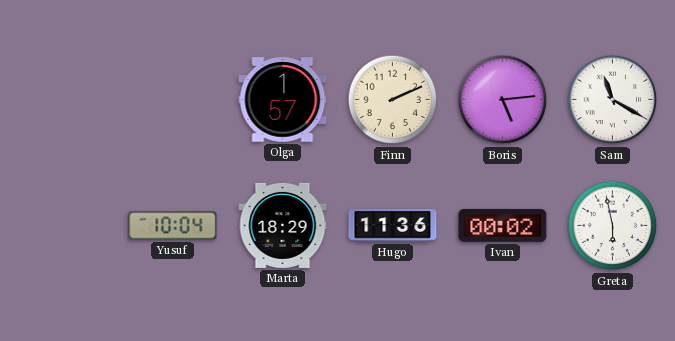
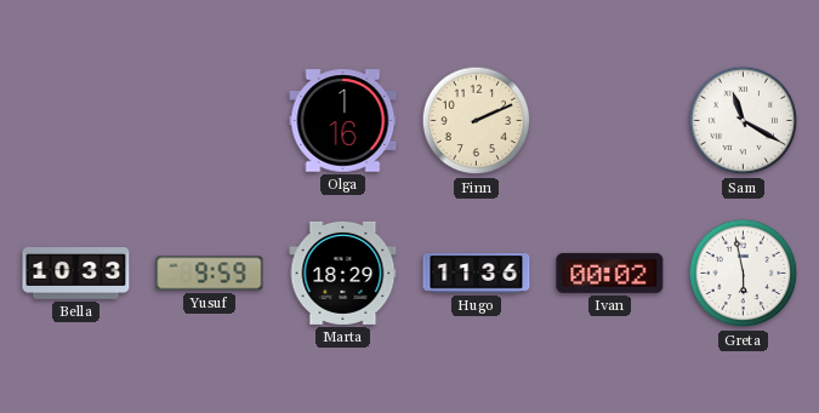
Olga: 1:57 -> 1:16 (343, 121)
Boris: 5:14 -> none (503, 100)
Bella: none -> 10:33 (76, 274)
Yusuf: 10:04 -> 9:59 (210, 274)
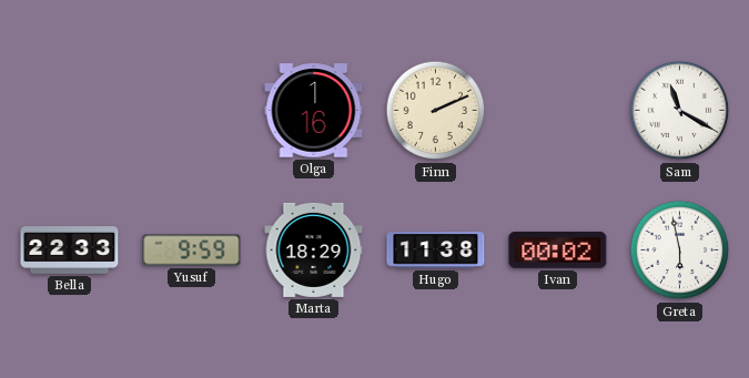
Bella: 10:33 -> 22:33 (70, 251)
Hugo: 11:36 -> 11:38 (436, 251)
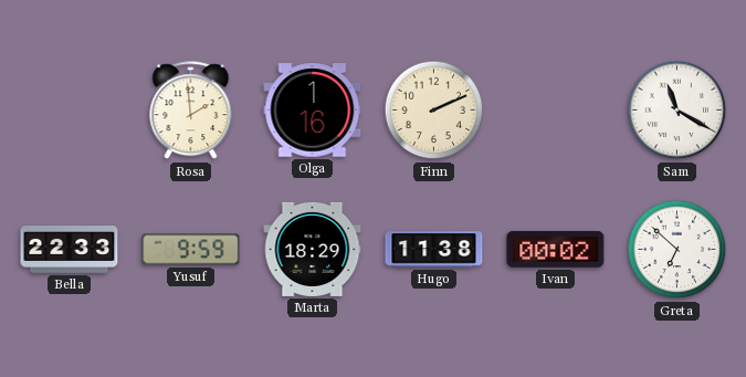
Rosa: none -> 1:59 (191, 111)
Greta: 5:58 -> 6:52 (677, 250)
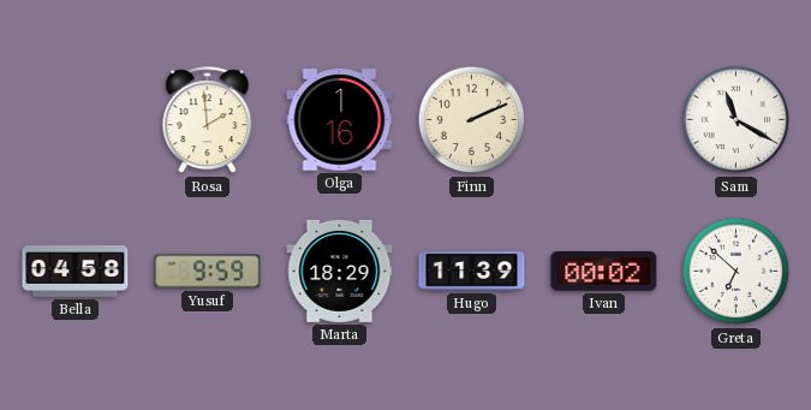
Bella: 22:33 -> 04:58 (76, 272)
Hugo: 11:38 -> 11:39 (472, 272)
